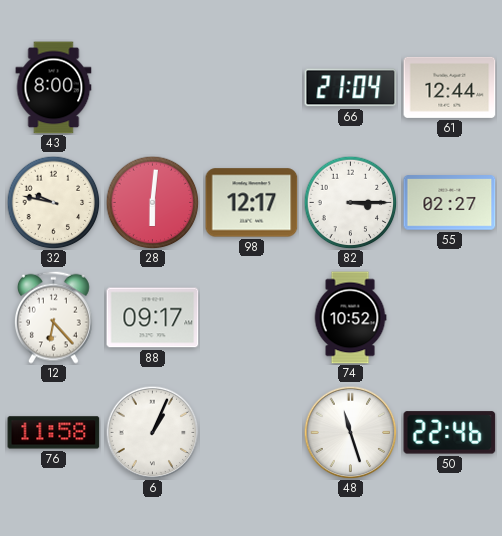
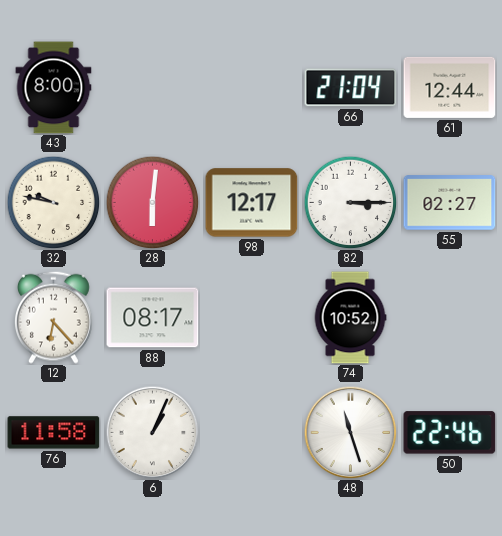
88: 09:17 -> 08:17 (153, 318)
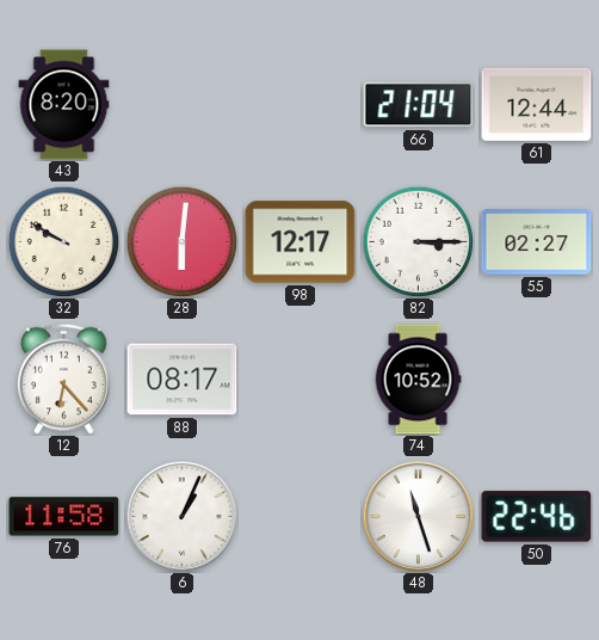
43: 8:00 -> 8:20 (64, 105)
32: 9:47 -> 9:50 (63, 241)
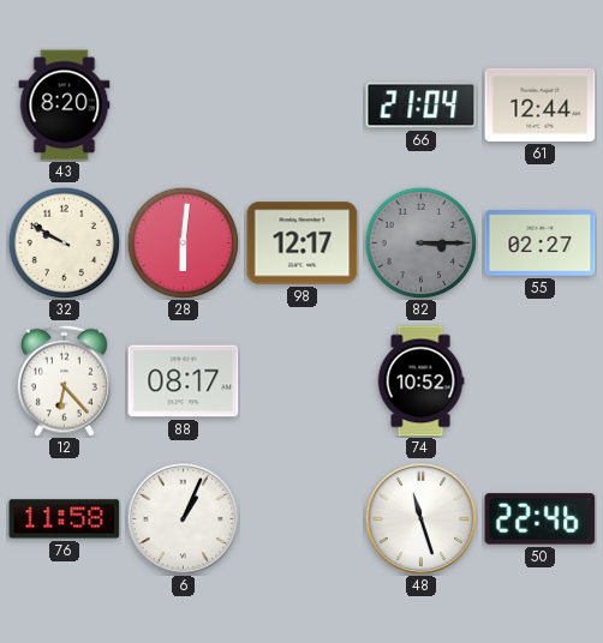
82 dial: white -> grey (420, 242)
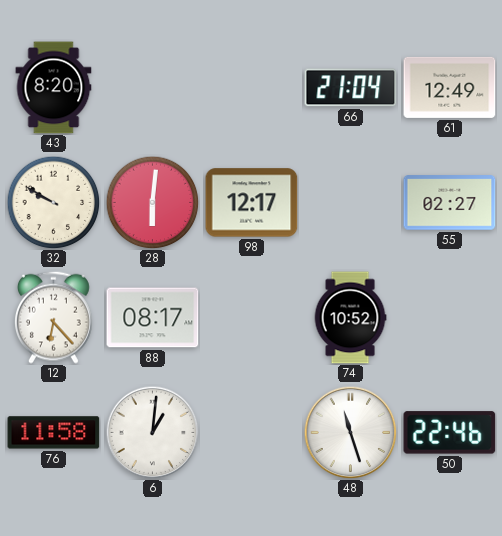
61: 12:44 -> 12:49 (450, 87)
82: 3:15 -> none (420, 242)
6: 1:04 -> 1:01 (152, 432)
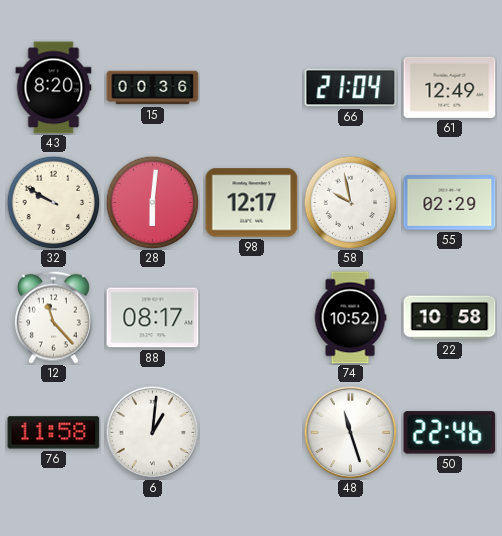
15: none -> 00:36 (153, 88)
58: none -> 9:58 (350, 202)
55: 02:27 -> 02:29 (450, 203)
12: 6:23 -> 11:23 (53, 317)
22: none -> 10:58 (450, 318)
